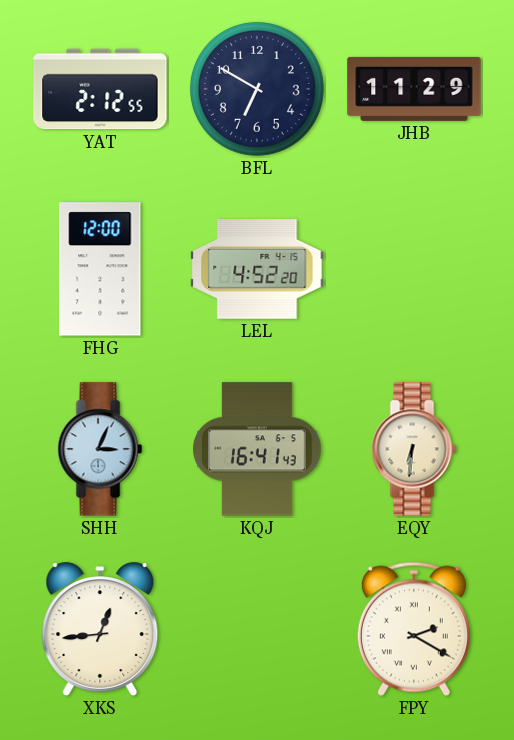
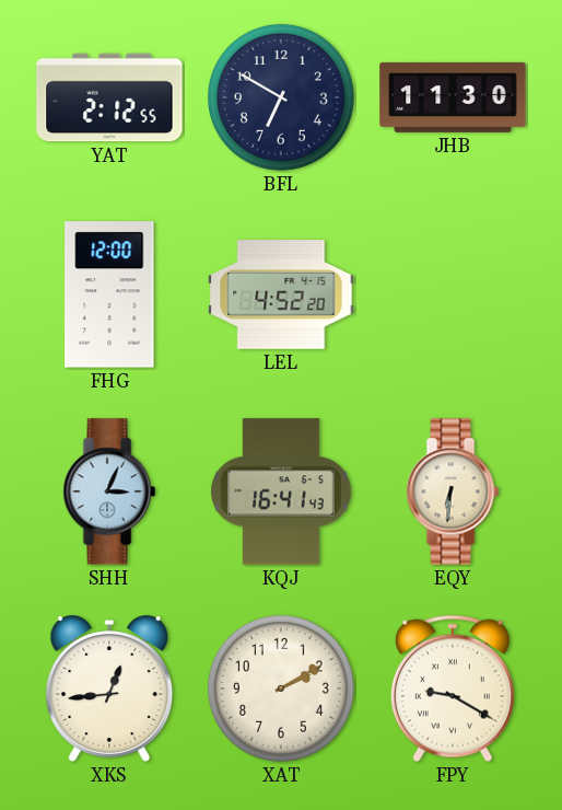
JHB: 11:29 -> 11:30 (453, 97)
XAT: none -> 2:10 (281, 688)
FPY: 2:20 -> 9:20 (453, 688)
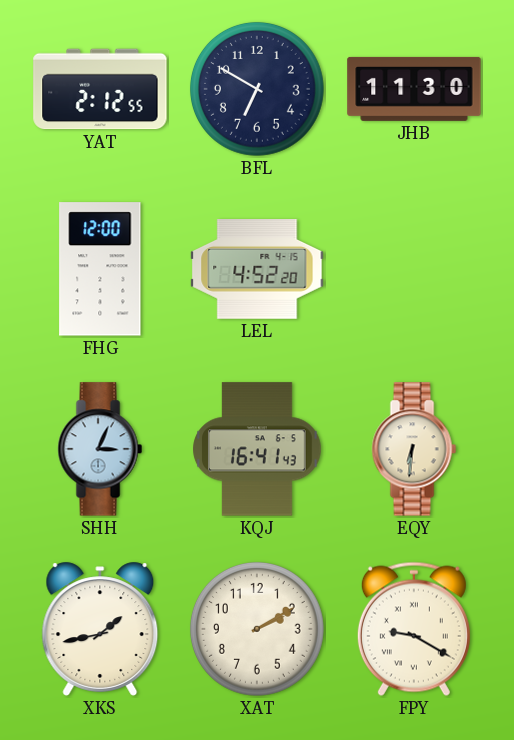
XKS: 12:44 -> 1:43 (100, 629)
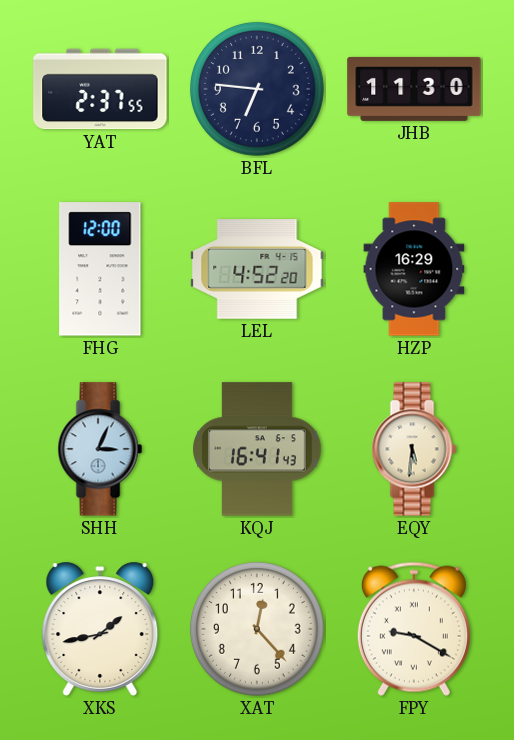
YAT: 2:12 -> 2:37 (100, 89)
BFL: 6:50 -> 6:46 (257, 89)
HZP: none -> 16:29 (414, 269)
EQY: 6:31 -> 5:31 (414, 449)
XAT: 2:10 -> 12:23 (257, 629)
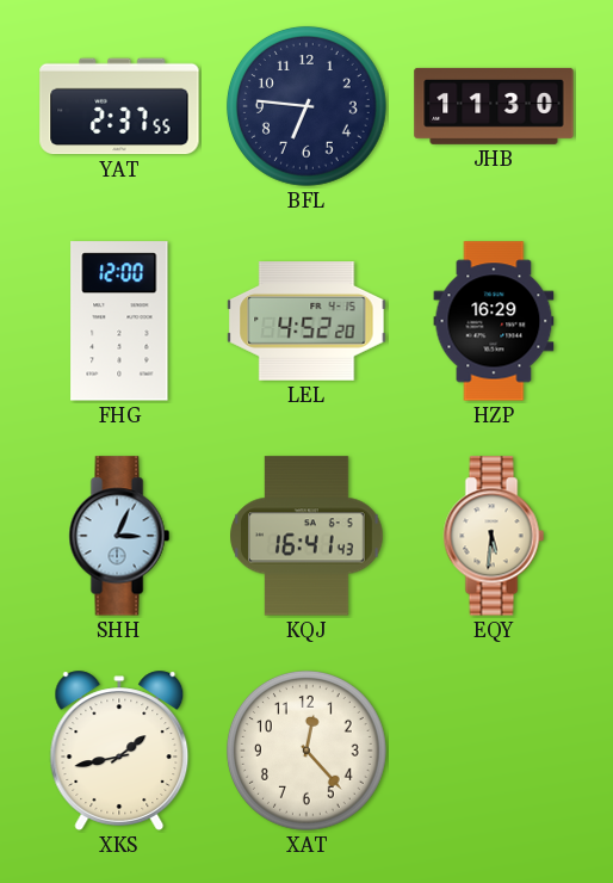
FPY: 9:20 -> none (414, 629)
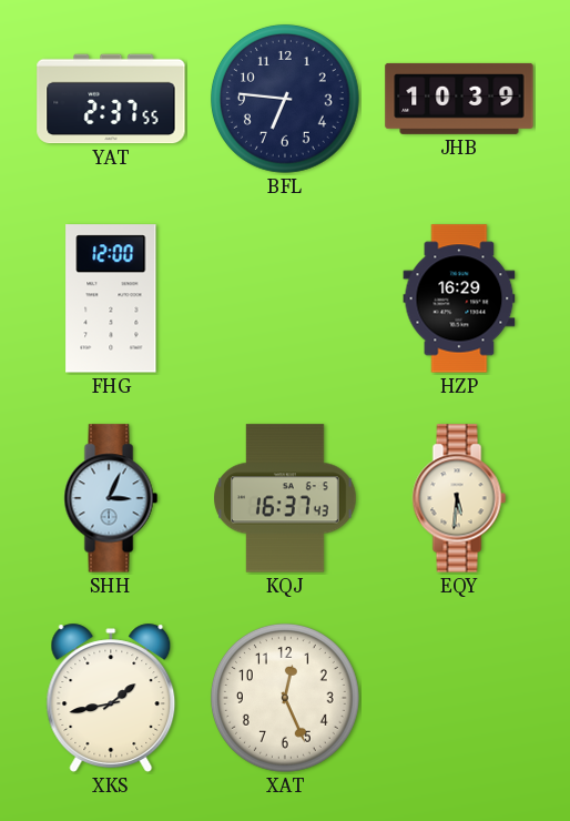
JHB: 11:30 -> 10:39 (459, 99)
LEL: 4:52 -> none (306, 321)
KQJ: 16:41 -> 16:37 (285, 498)
XAT: 12:23 -> 12:26 (285, 698)
